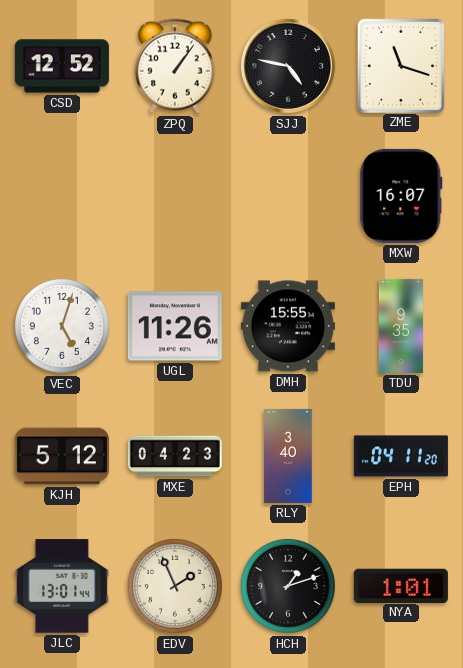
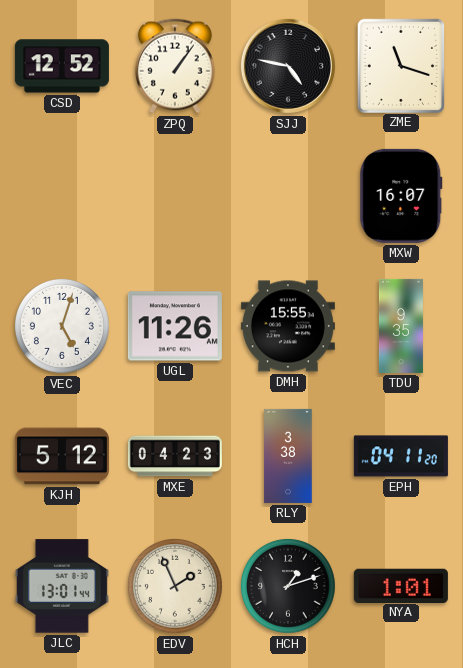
RLY: 3:40 -> 3:38 (288, 456)
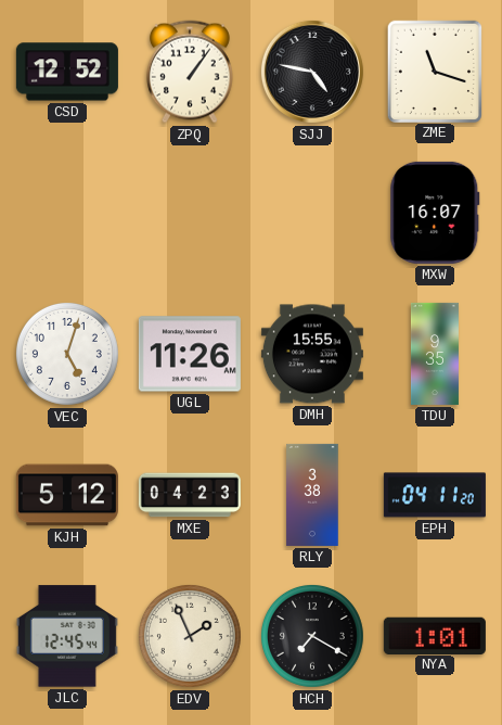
JLC: 13:01 -> 12:45 (67, 636)
HCH: 1:12 -> 7:20 (312, 636)
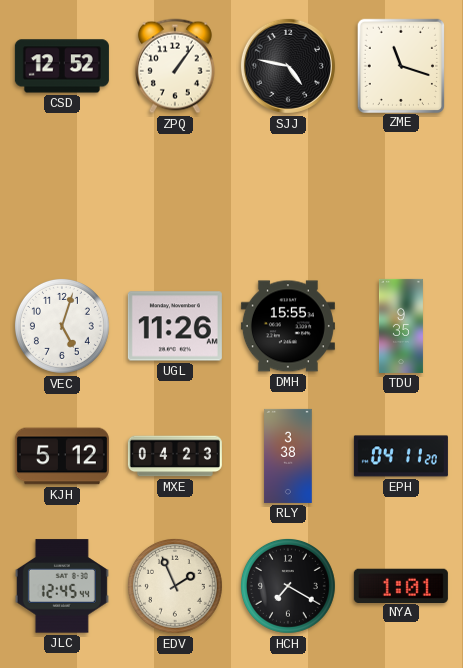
MXW: 16:07 -> none (435, 213)
